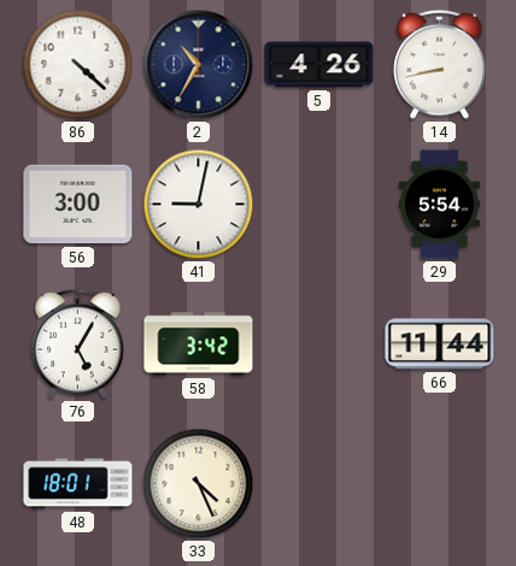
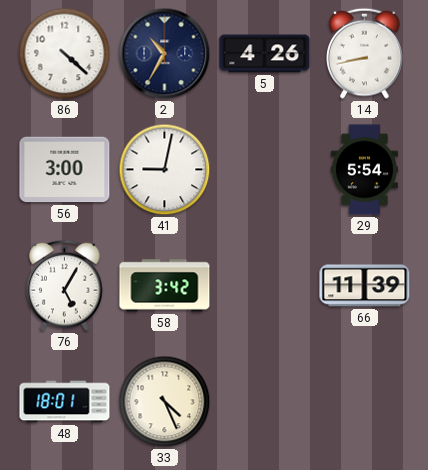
66: 11:44 -> 11:39 (365, 286)
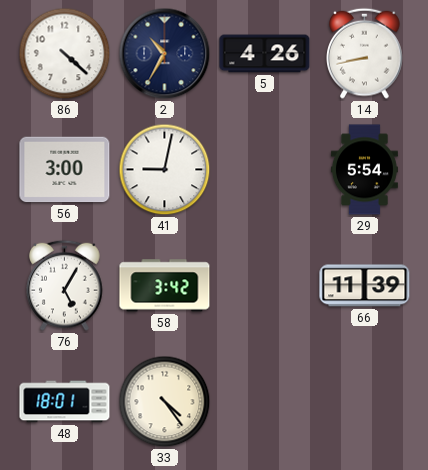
33: 4:26 -> 4:24 (165, 402)
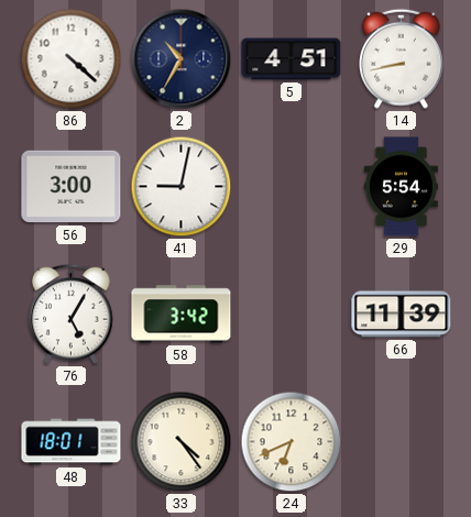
5: 4:26 -> 4:51 (292, 59)
24: none -> 6:41 (292, 442)
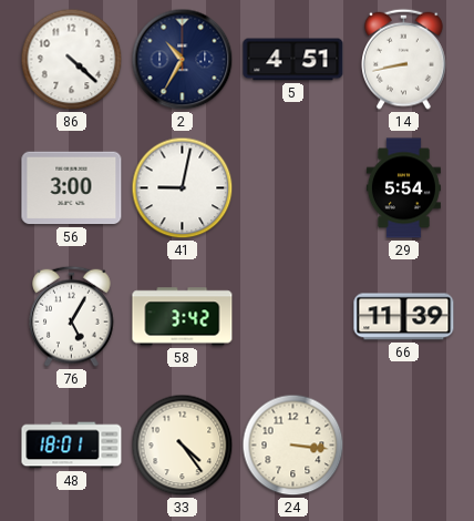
24: 6:41 -> 3:16 (293, 446)
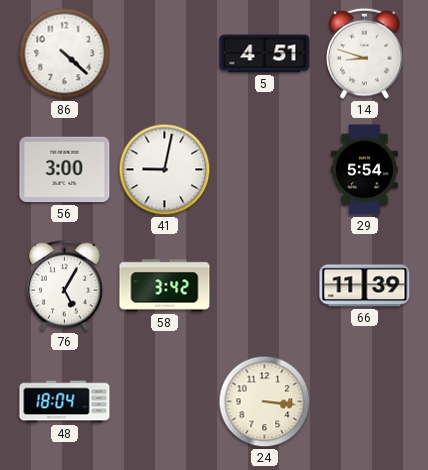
2: 10:35 -> none (183, 60)
14: 8:43 -> 8:48 (365, 53)
48: 18:01 -> 18:04 (65, 402)
33: 4:24 -> none (183, 446)
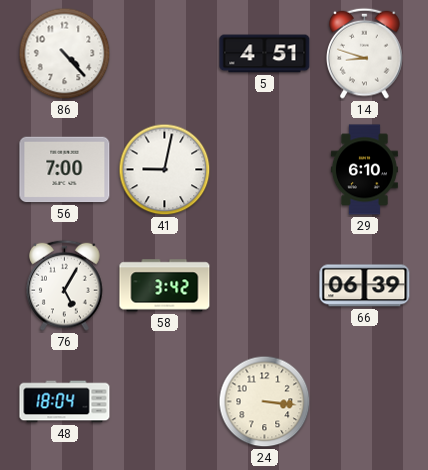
86: 4:22 -> 4:23 (65, 54)
56: 3:00 -> 7:00 (65, 170)
29: 5:54 -> 6:10 (364, 170)
66: 11:39 -> 06:39 (365, 286)
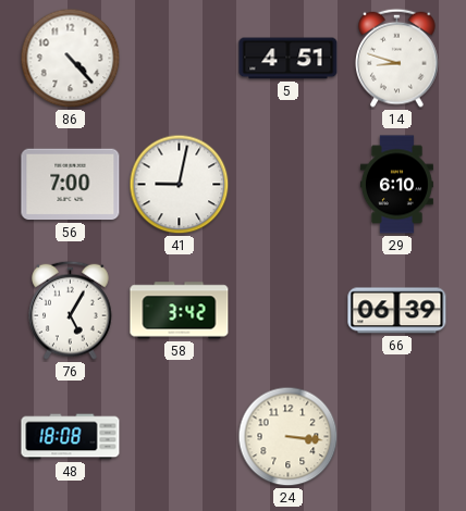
48: 18:04 -> 18:08 (71, 437)
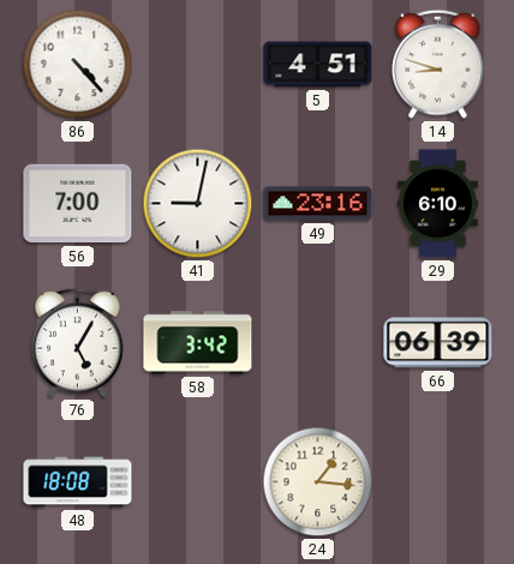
49: none -> 23:16 (318, 204)
24: 3:16 -> 1:16 (318, 482)
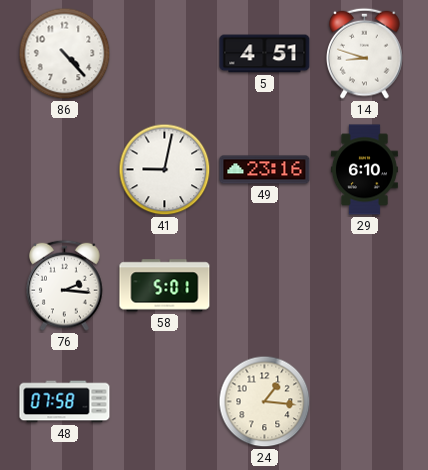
56: 7:00 -> none (78, 204)
76: 5:05 -> 2:16 (65, 285)
58: 3:42 -> 5:01 (165, 286)
66: 06:39 -> none (438, 343)
48: 18:08 -> 07:58 (65, 402)
